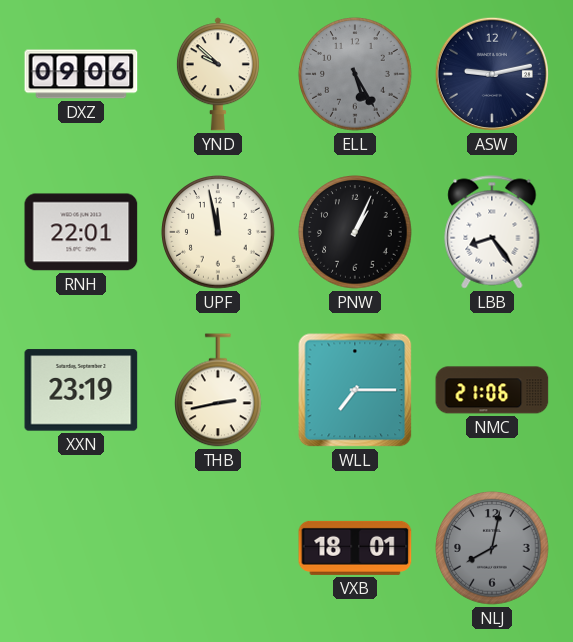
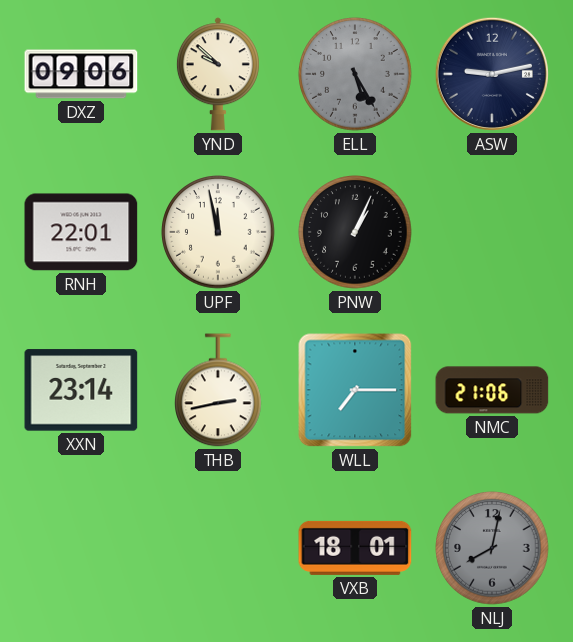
LBB: 8:24 -> none (492, 232)
XXN: 23:19 -> 23:14 (81, 390)
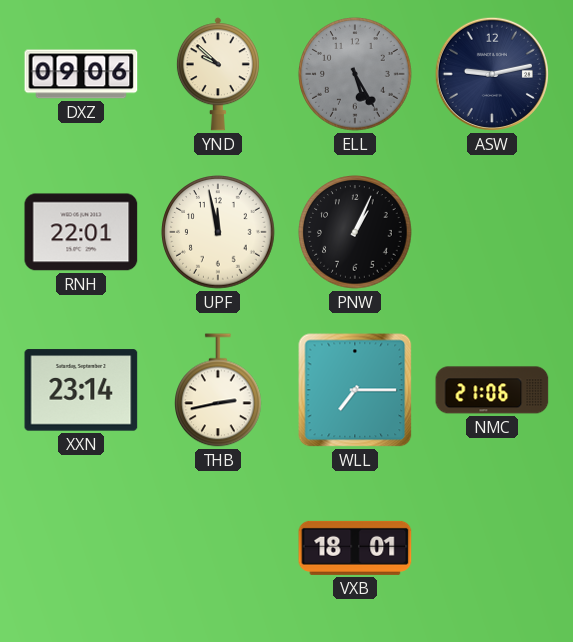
NLJ: 8:02 -> none (492, 548)
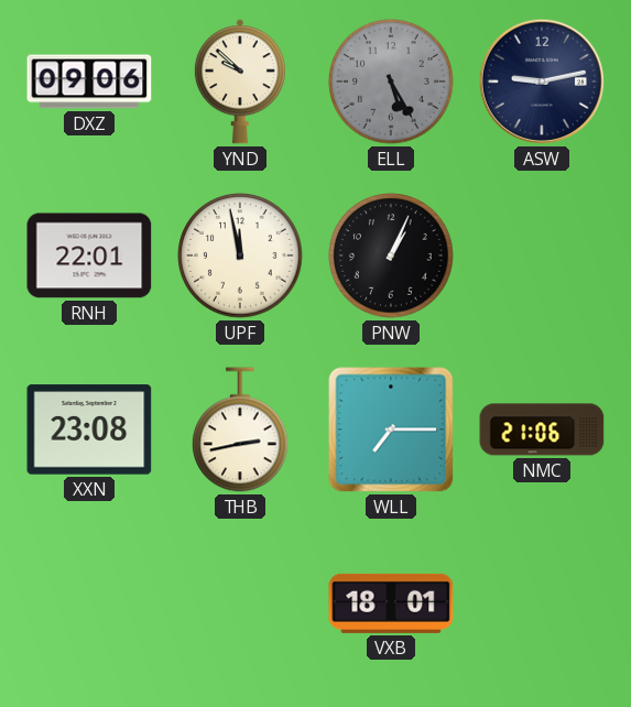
XXN: 23:14 -> 23:08 (89, 429)
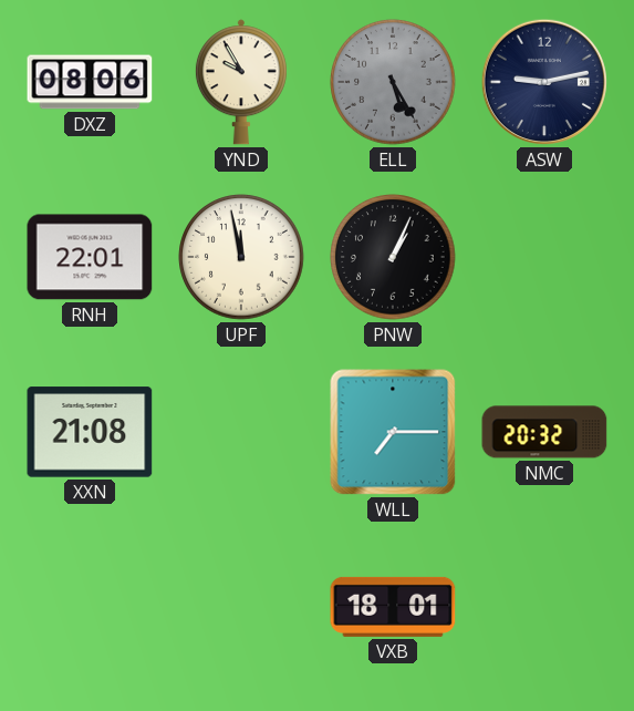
DXZ: 09:06 -> 08:06 (90, 82)
YND: 9:52 -> 9:55 (241, 82)
XXN: 23:08 -> 21:08 (90, 432)
THB: 2:43 -> none (241, 429)
NMC: 21:06 -> 20:32 (544, 432)
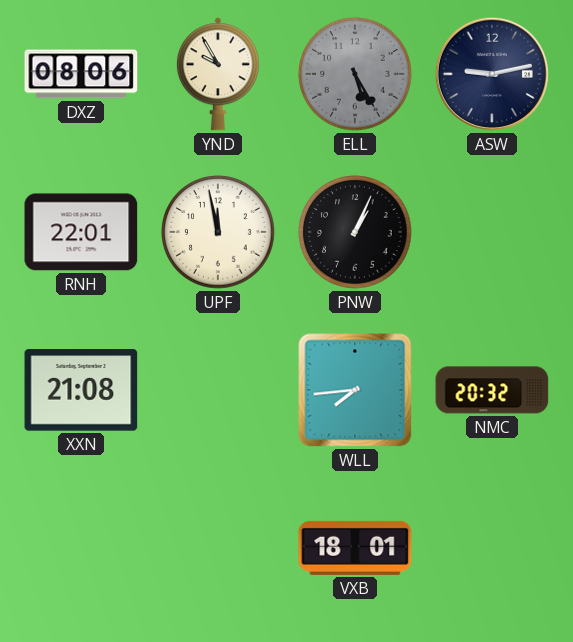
WLL: 7:15 -> 7:44 (355, 390)
